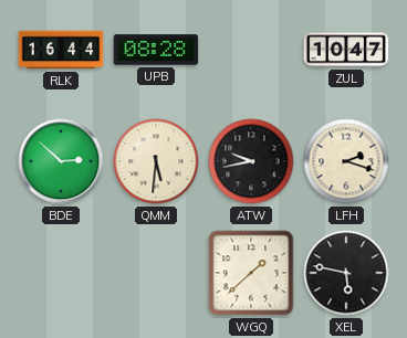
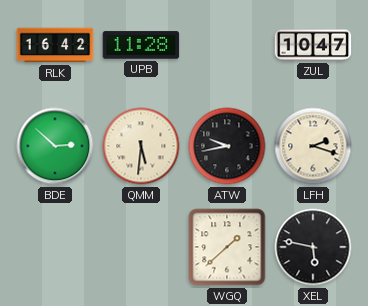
RLK: 16:44 -> 16:42 (55, 45)
UPB: 08:28 -> 11:28 (141, 45)
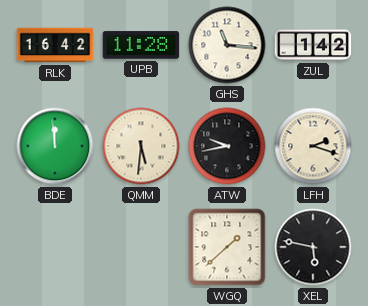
GHS: none -> 11:16 (227, 45)
ZUL: 10:47 -> 1:42 (313, 45)
BDE: 2:52 -> 11:59 (55, 146)
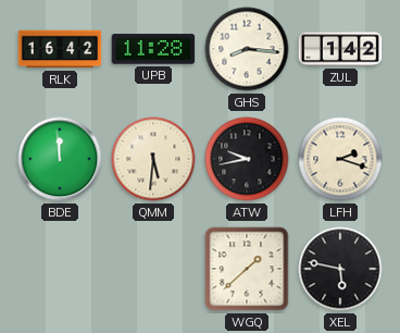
GHS: 11:16 -> 8:16 (247, 49)
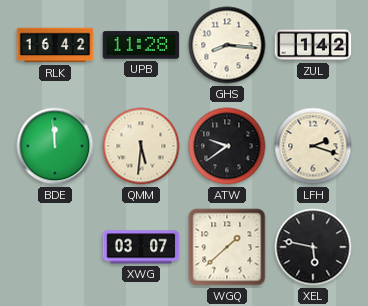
ATW: 9:43 -> 9:39 (227, 146)
XWG: none -> 03:07 (141, 247)
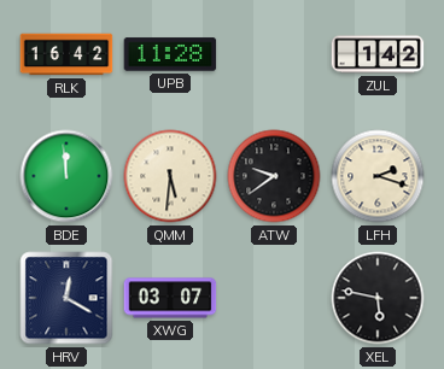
GHS: 8:16 -> none (227, 45)
HRV: none -> 12:20 (66, 298)
WGQ: 1:38 -> none (227, 247)
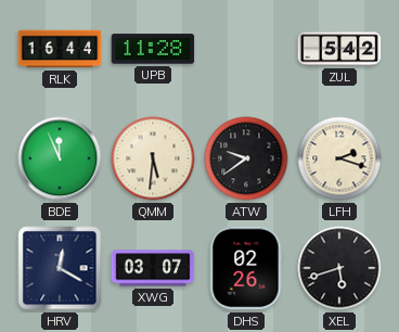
RLK: 16:42 -> 16:44 (60, 49)
ZUL: 1:42 -> 5:42 (339, 49)
BDE: 11:59 -> 11:56 (60, 158)
DHS: none -> 02:26 (246, 268)
XEL: 5:47 -> 5:42 (339, 268)
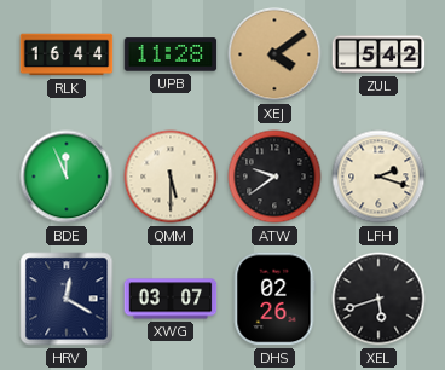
XEJ: none -> 4:09 (274, 54)
QMM: 5:31 -> 5:30 (171, 177)
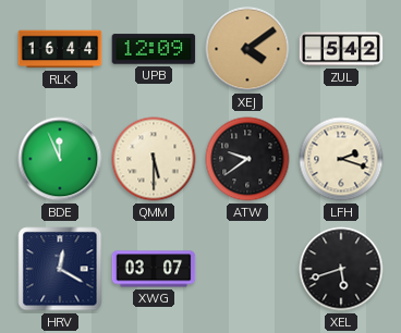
UPB: 11:28 -> 12:09 (154, 49)
DHS: 02:26 -> none (274, 299)
